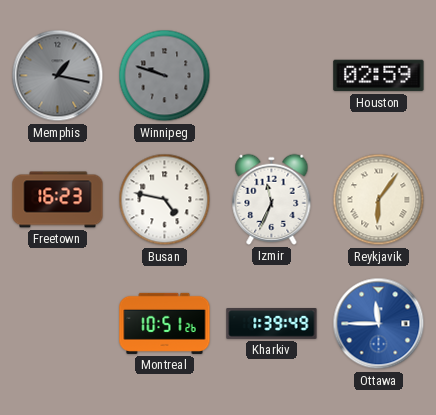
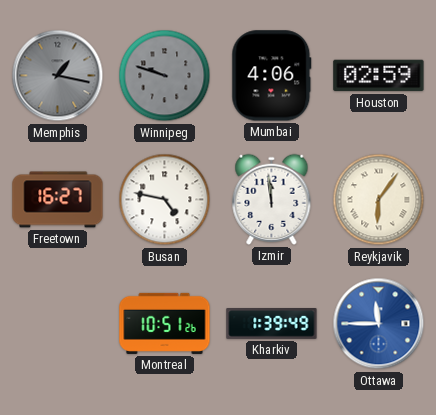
Mumbai: none -> 4:06 (272, 76)
Freetown: 16:23 -> 16:27 (58, 200)
Izmir: 11:34 -> 11:59 (272, 199)
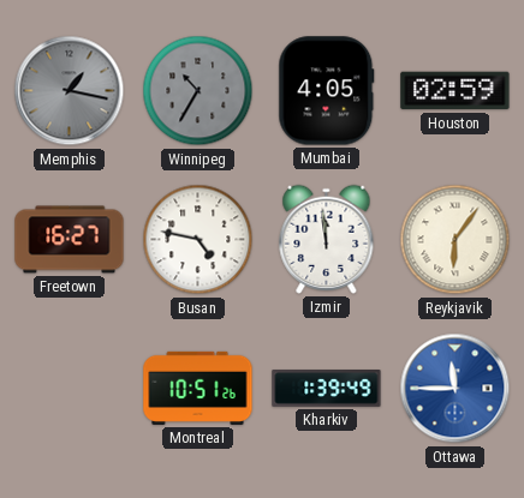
Winnipeg: 9:48 -> 10:35 (198, 91)
Mumbai: 4:06 -> 4:05 (327, 91)
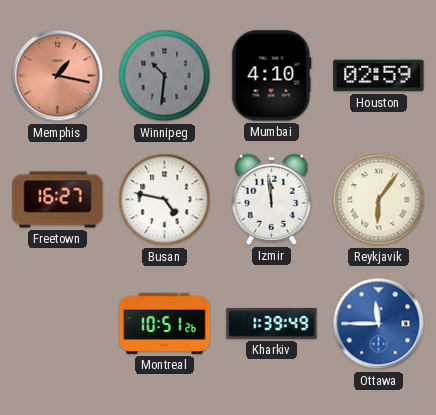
Memphis dial: grey -> salmon (58, 76)
Winnipeg: 10:35 -> 10:31 (165, 76)
Mumbai: 4:05 -> 4:10 (272, 76)
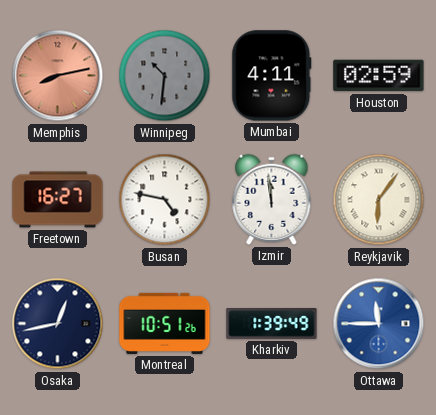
Memphis: 1:17 -> 8:13 (58, 76)
Mumbai: 4:10 -> 4:11 (272, 76)
Osaka: none -> 12:43 (58, 324)
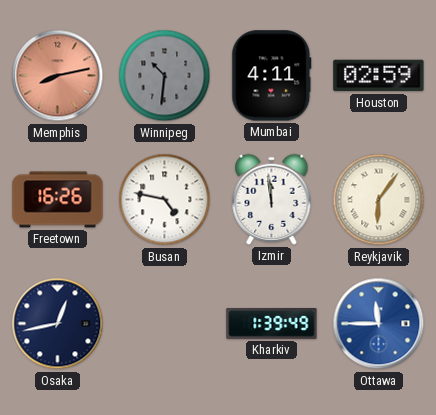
Freetown: 16:27 -> 16:26 (58, 200)
Montreal: 10:51 -> none (165, 323)
